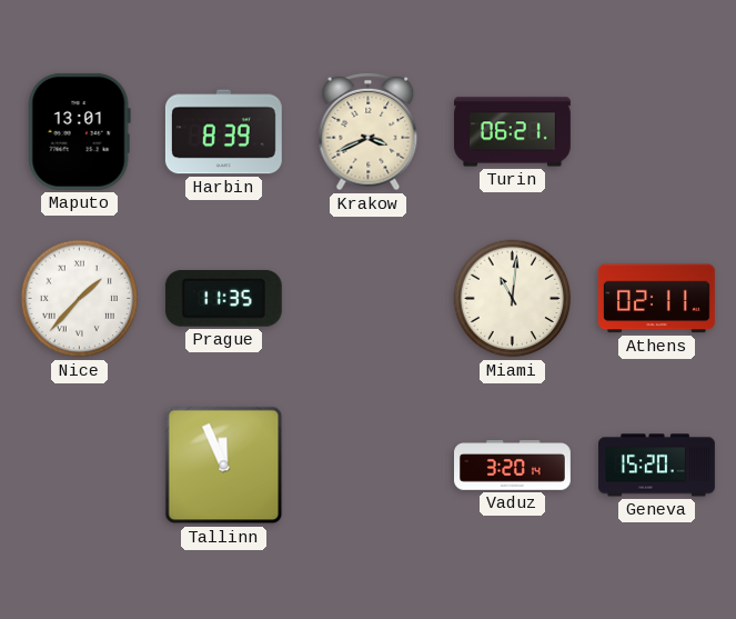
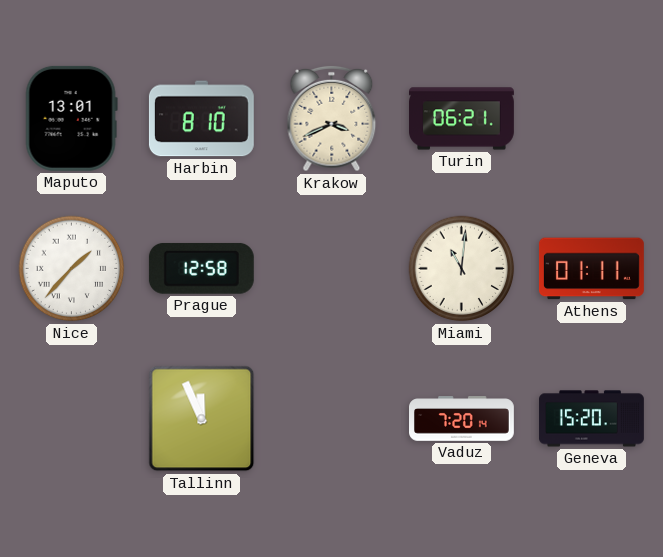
Harbin: 8:39 -> 8:10 (201, 119)
Prague: 11:35 -> 12:58 (201, 268)
Athens: 02:11 -> 01:11 (591, 269)
Vaduz: 3:20 -> 7:20 (462, 419)
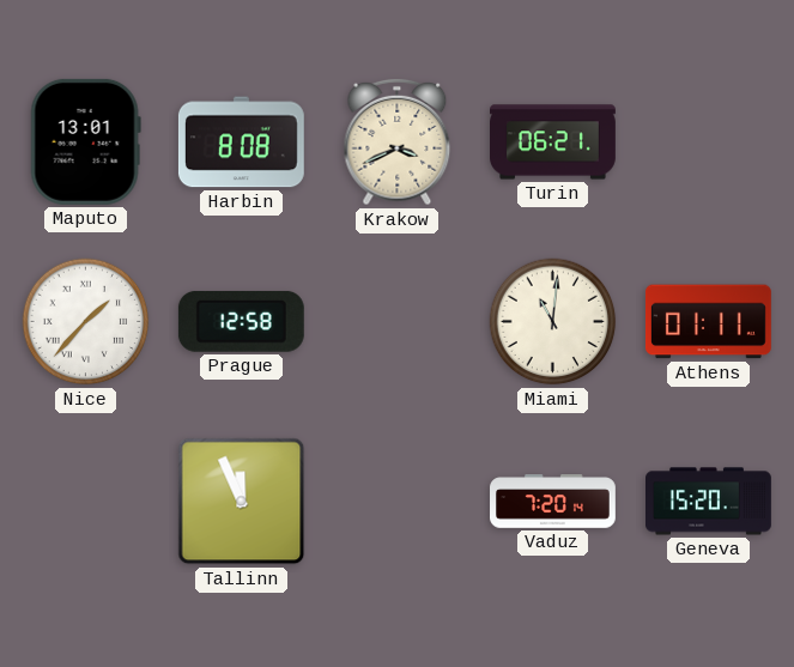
Harbin: 8:10 -> 8:08 (241, 143)
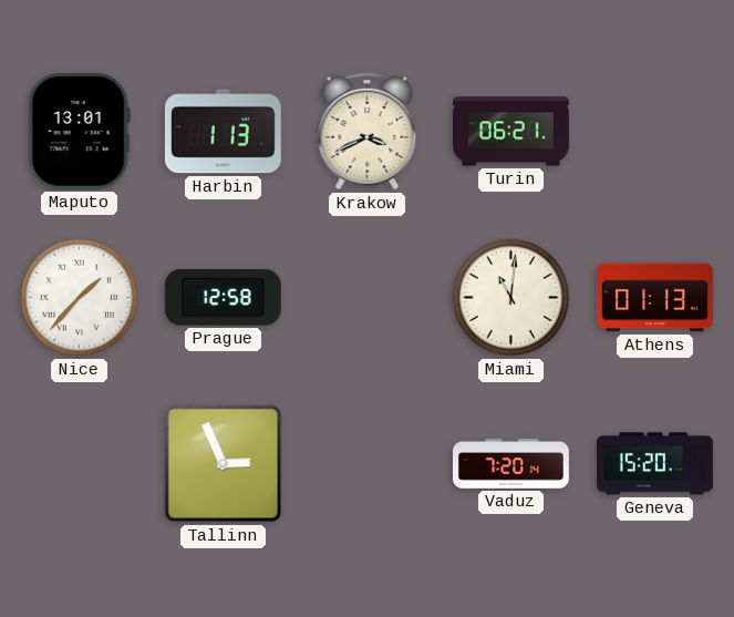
Harbin: 8:08 -> 1:13 (223, 132)
Athens: 01:11 -> 01:13 (654, 298)
Tallinn: 11:56 -> 2:56 (224, 464)
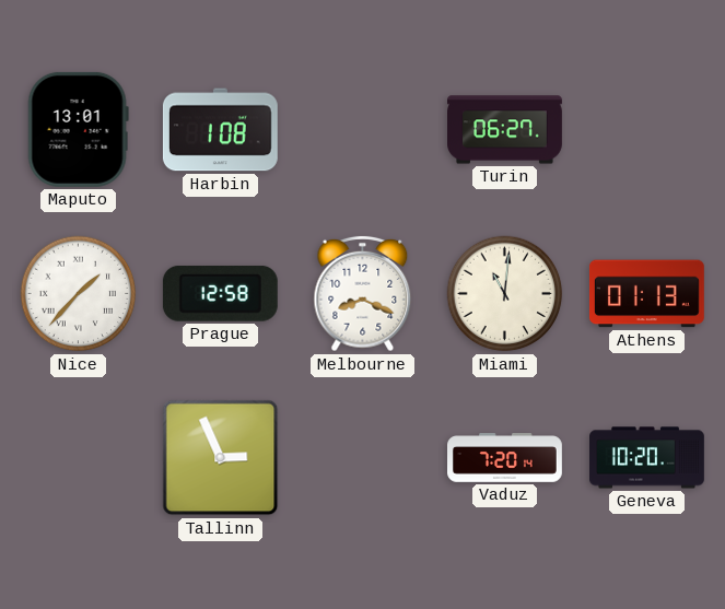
Harbin: 1:13 -> 1:08 (220, 130)
Krakow: 3:41 -> none (368, 132)
Turin: 06:21 -> 06:27 (505, 130)
Melbourne: none -> 8:19 (363, 294)
Geneva: 15:20 -> 10:20 (647, 458)
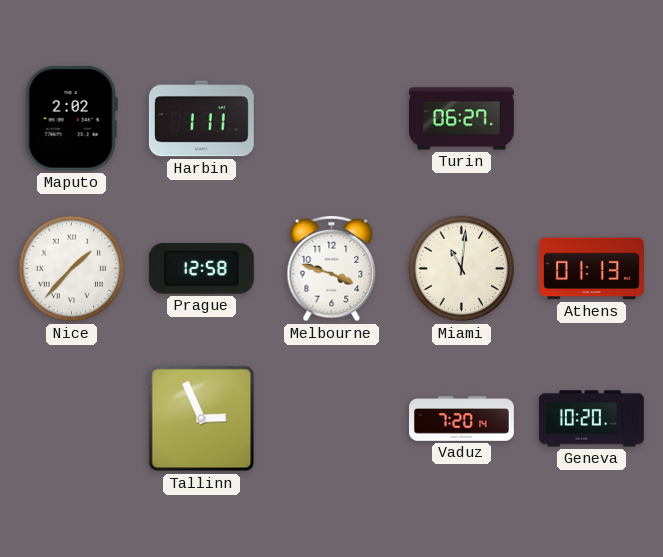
Maputo: 13:01 -> 2:02 (71, 118)
Harbin: 1:08 -> 1:11 (201, 119)
Melbourne: 8:19 -> 3:48 (332, 269)
